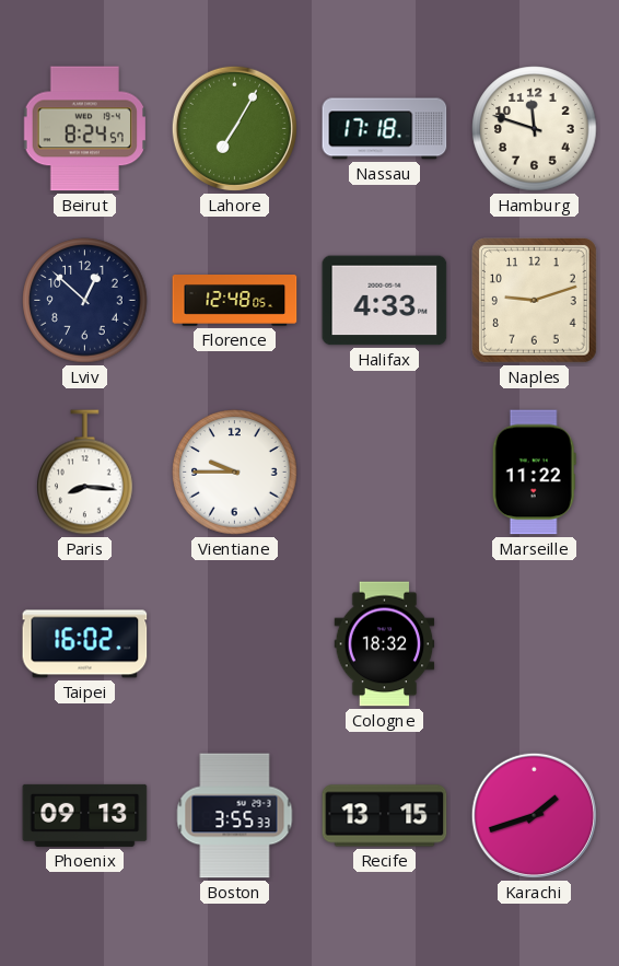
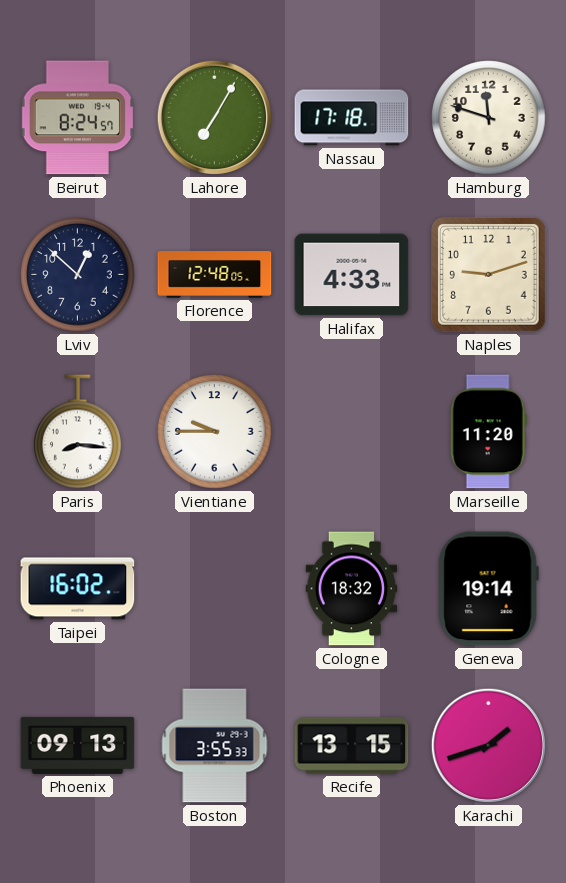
Marseille: 11:22 -> 11:20 (488, 432)
Geneva: none -> 19:14 (488, 589)
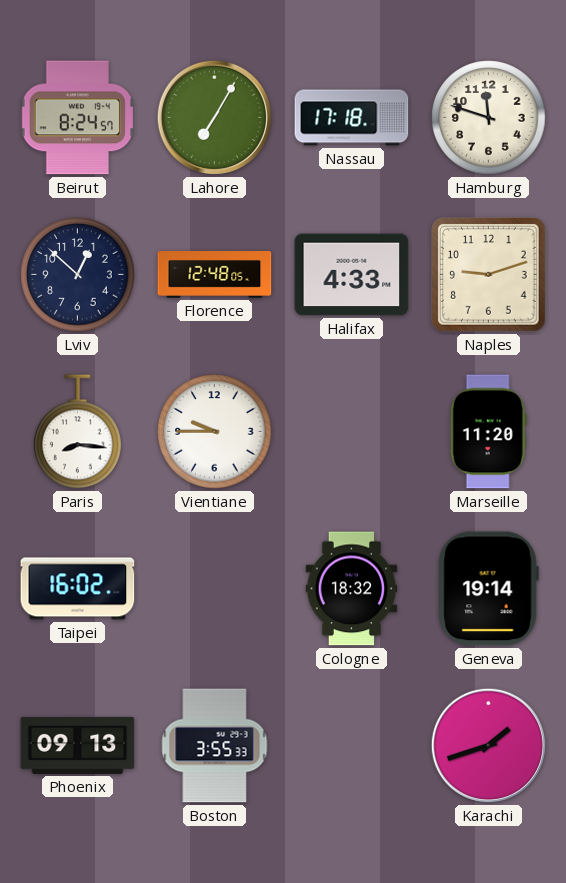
Recife: 13:15 -> none (352, 746)
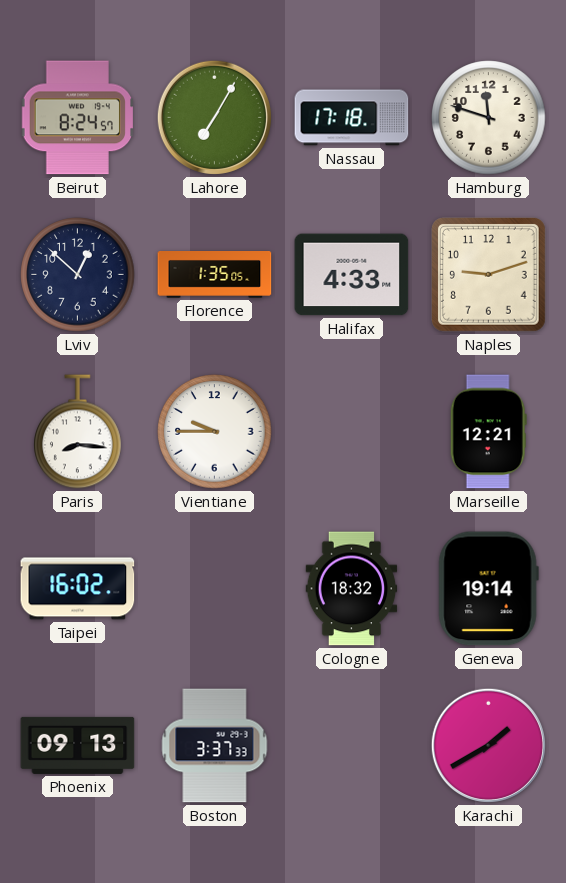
Florence: 12:48 -> 1:35 (215, 275)
Marseille: 11:20 -> 12:21 (488, 432)
Boston: 3:55 -> 3:37 (215, 746)
Karachi: 1:42 -> 1:40 (488, 745)
